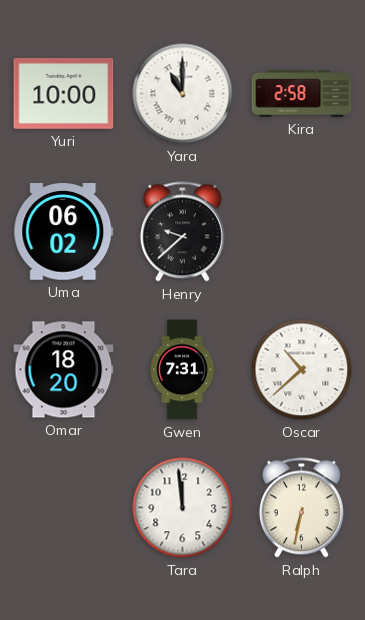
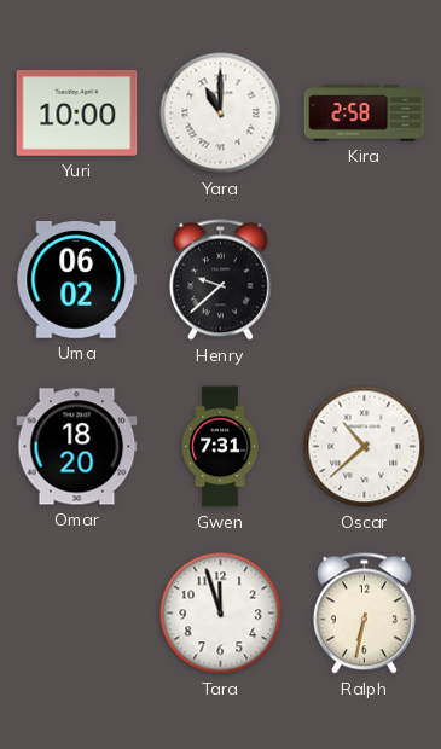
Tara: 11:59 -> 11:57 (221, 614)
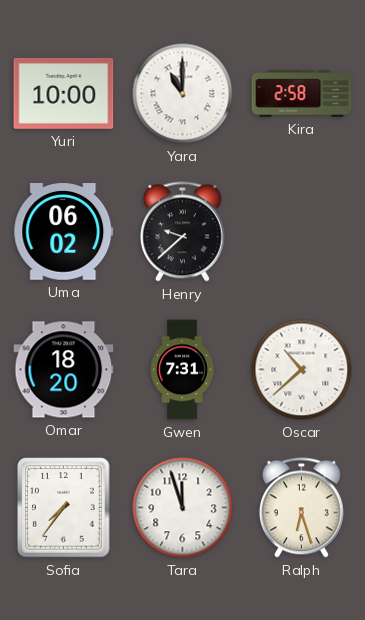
Sofia: none -> 7:36 (64, 508)
Ralph: 6:32 -> 6:27 (301, 508)
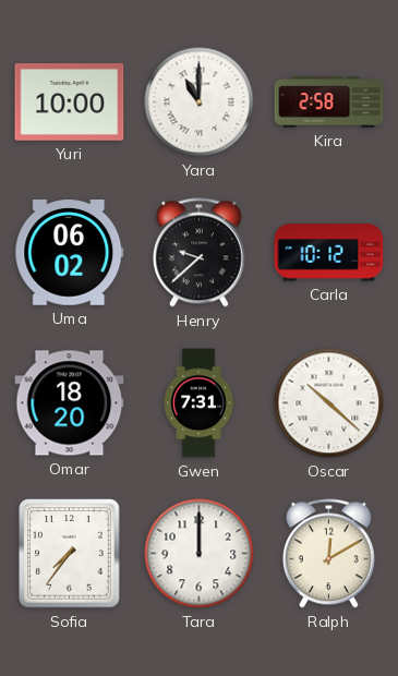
Carla: none -> 10:12 (329, 253)
Oscar: 10:38 -> 10:22 (329, 403)
Tara: 11:57 -> 12:00 (200, 554)
Ralph: 6:27 -> 12:10 (328, 554)
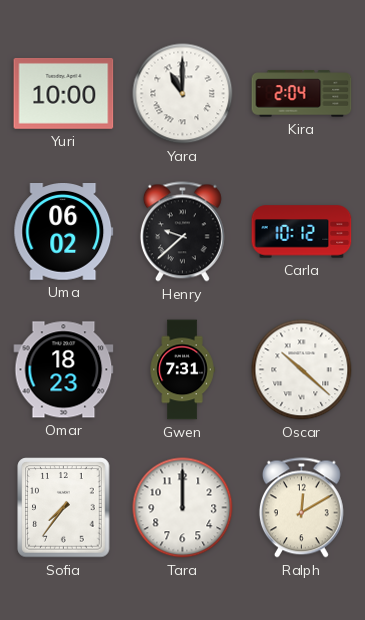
Kira: 2:58 -> 2:04 (302, 94)
Omar: 18:20 -> 18:23 (64, 370)
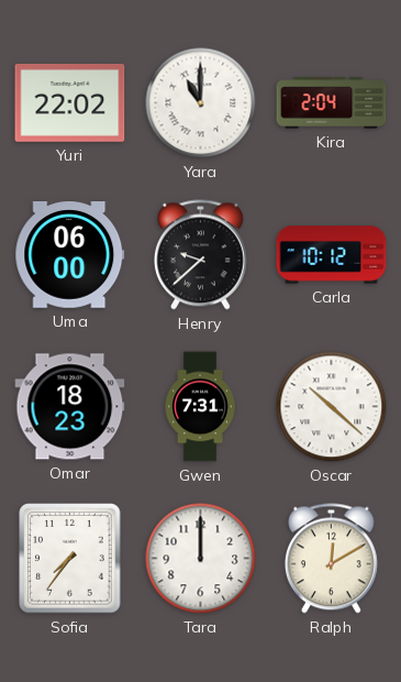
Yuri: 10:00 -> 22:02 (70, 102)
Uma: 06:02 -> 06:00 (70, 255)
